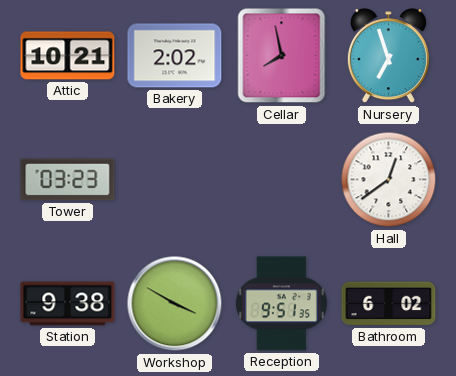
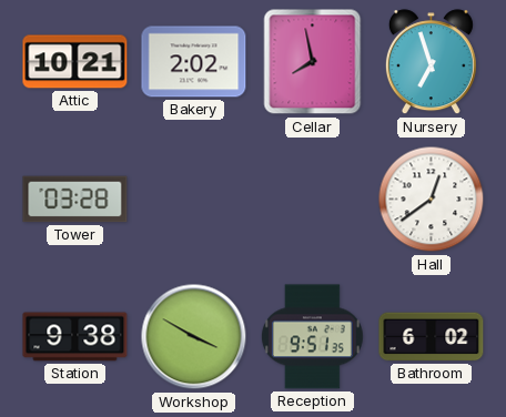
Tower: 03:23 -> 03:28 (75, 200)
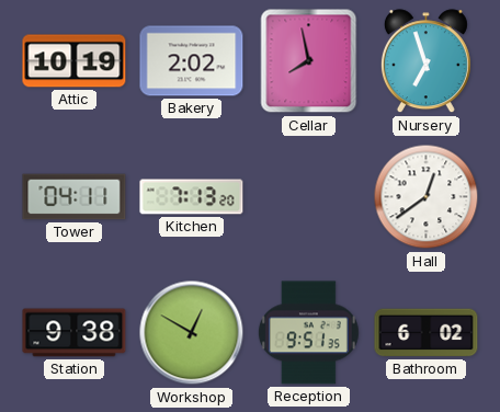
Attic: 10:21 -> 10:19 (75, 61)
Tower: 03:28 -> 04:11 (75, 197)
Kitchen: none -> 7:13 (192, 197)
Workshop: 3:50 -> 12:50 (192, 333)
